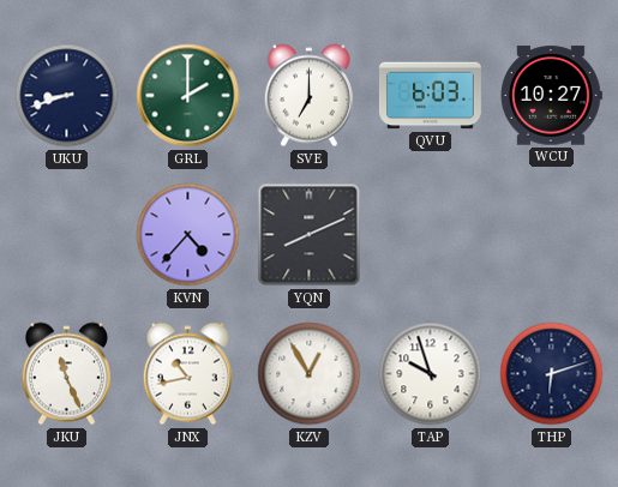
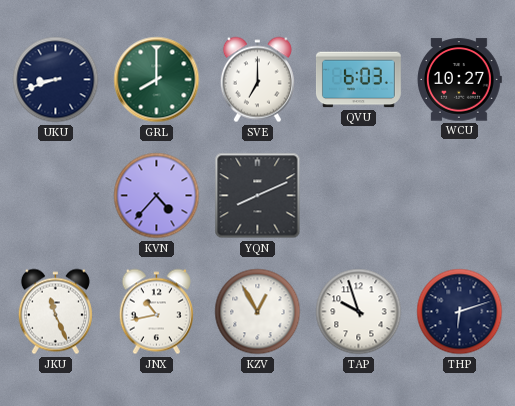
GRL: 2:00 -> 8:00 (157, 80)
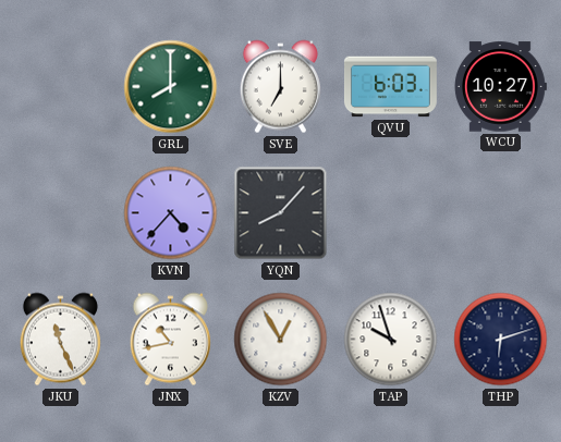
UKU: 8:42 -> none (56, 80)
YQN: 8:11 -> 8:07 (281, 213)
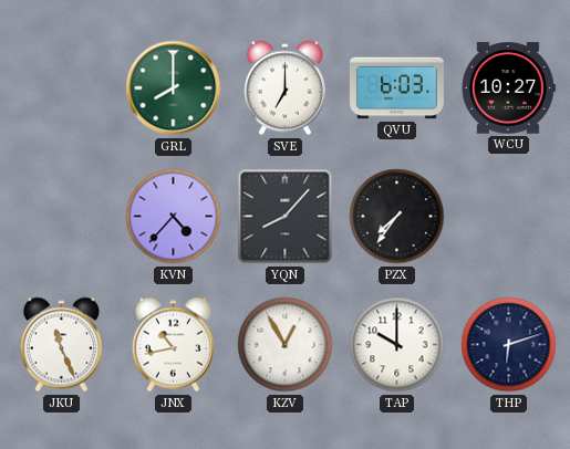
PZX: none -> 7:36 (397, 217)
TAP: 9:57 -> 10:00 (397, 345)
